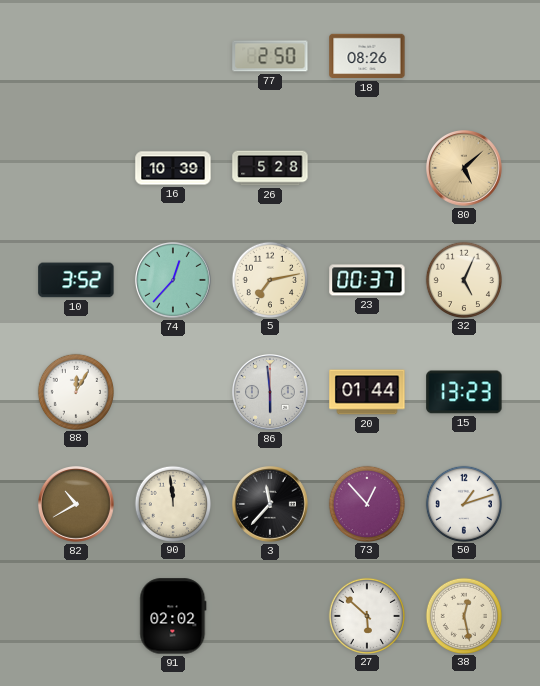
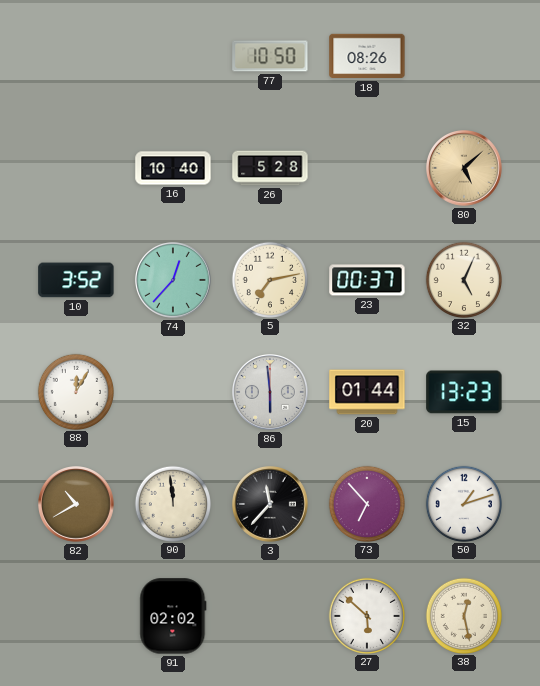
77: 2:50 -> 10:50 (270, 56)
16: 10:39 -> 10:40 (173, 168)
73: 12:53 -> 6:53 (366, 503)
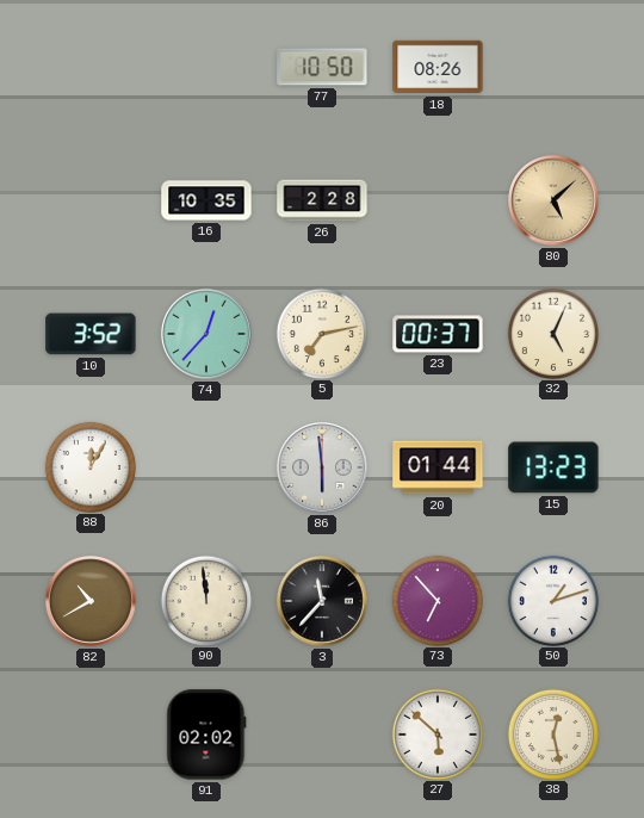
16: 10:40 -> 10:35 (206, 200)
26: 5:28 -> 2:28 (322, 200)
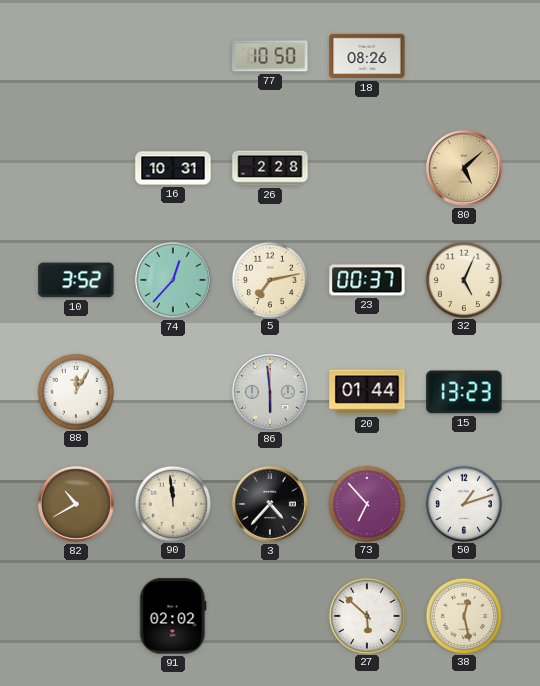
16: 10:35 -> 10:31 (173, 168)
3: 11:37 -> 4:37 (271, 505)
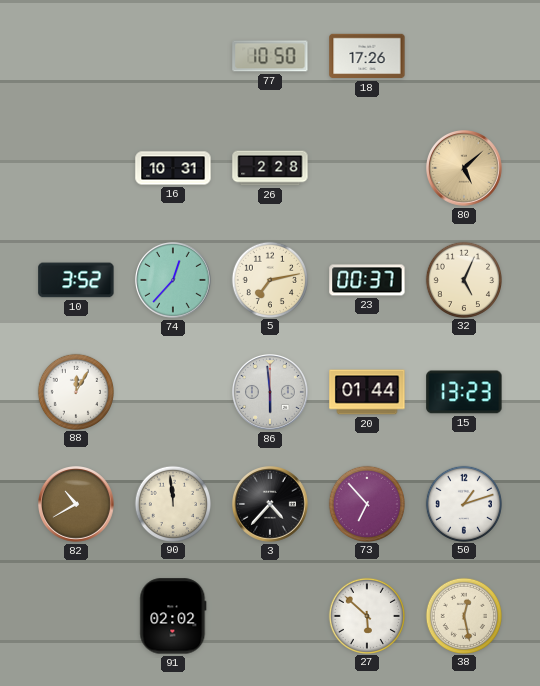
18: 08:26 -> 17:26 (367, 56)
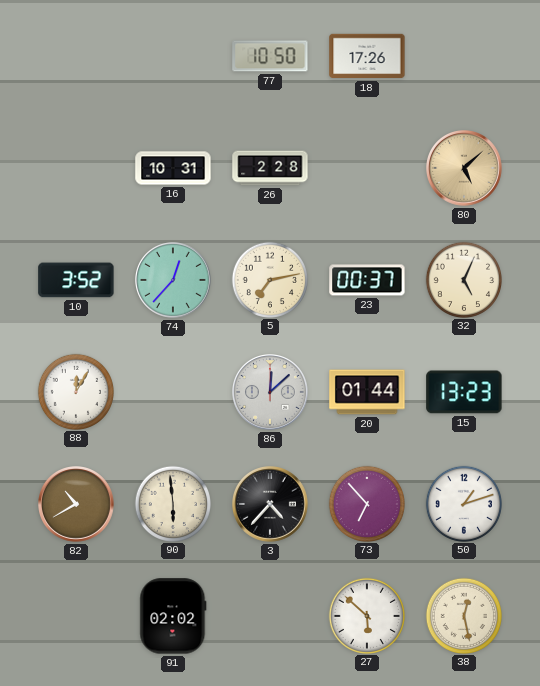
86: 5:59 -> 12:08 (271, 393)
90: 11:59 -> 5:59 (172, 503)
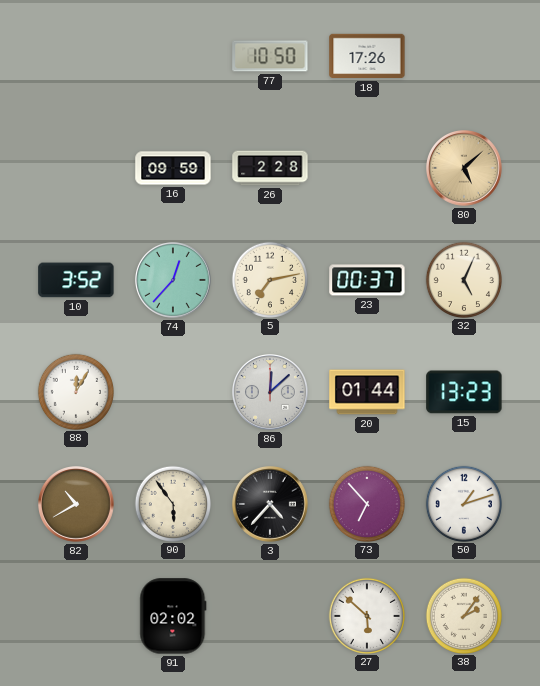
16: 10:31 -> 09:59 (173, 168)
90: 5:59 -> 5:54 (172, 503)
38: 12:28 -> 2:06 (463, 615)
